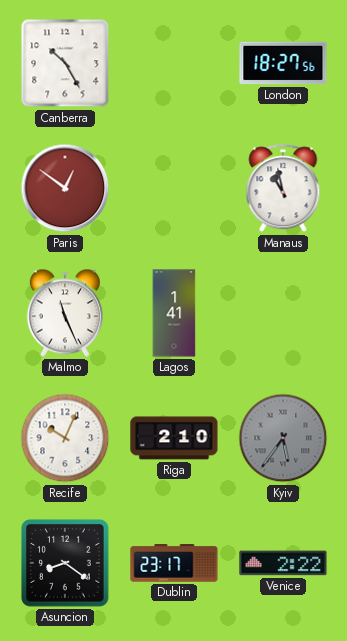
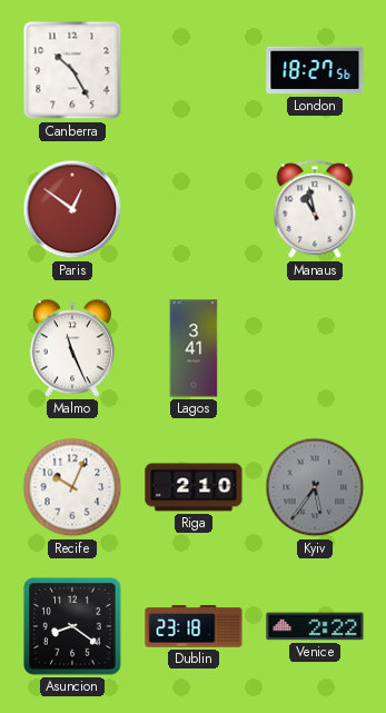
Lagos: 1:41 -> 3:41 (194, 348)
Dublin: 23:17 -> 23:18 (194, 626)
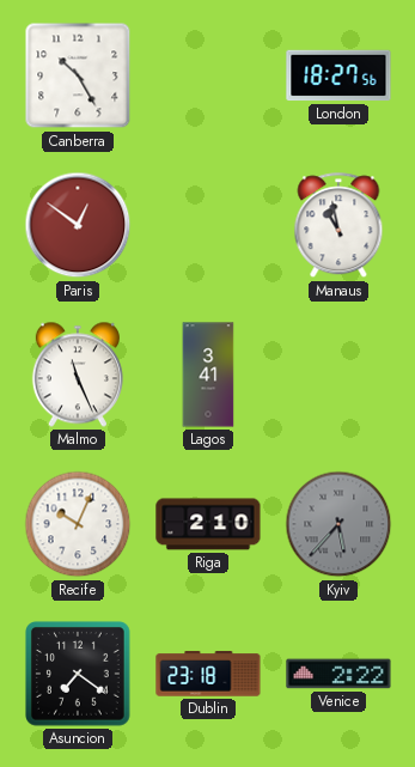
Kyiv: 5:36 -> 5:37 (338, 524)
Asuncion: 8:21 -> 7:21 (78, 674)
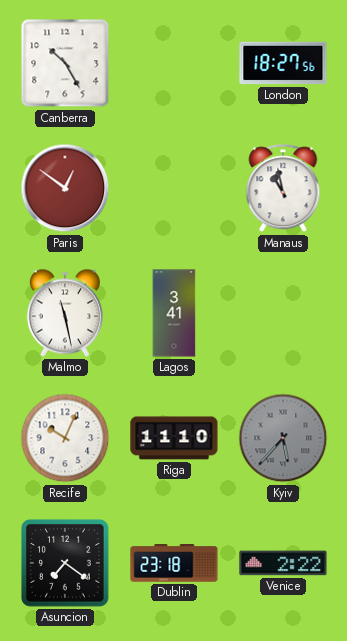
Malmo: 11:26 -> 11:28 (65, 313)
Riga: 2:10 -> 11:10 (174, 438)
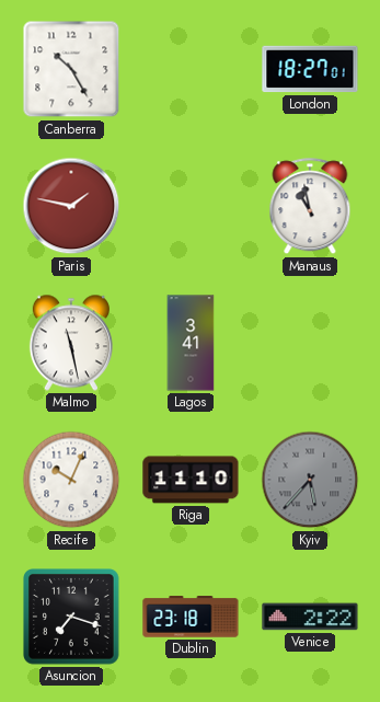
London: 18:27:56 -> 18:27:01 (310, 69)
Paris: 12:51 -> 1:47 (71, 206)
Asuncion: 7:21 -> 7:18 (71, 617)
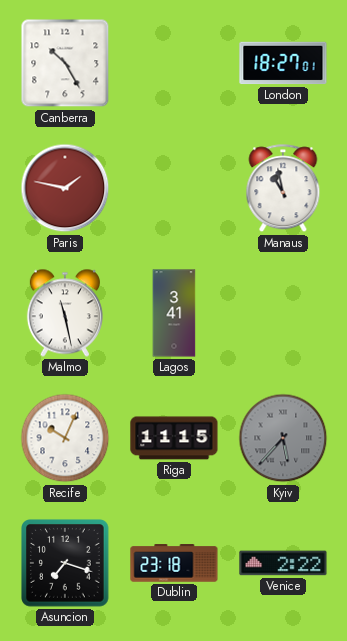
Riga: 11:10 -> 11:15 (174, 438)
